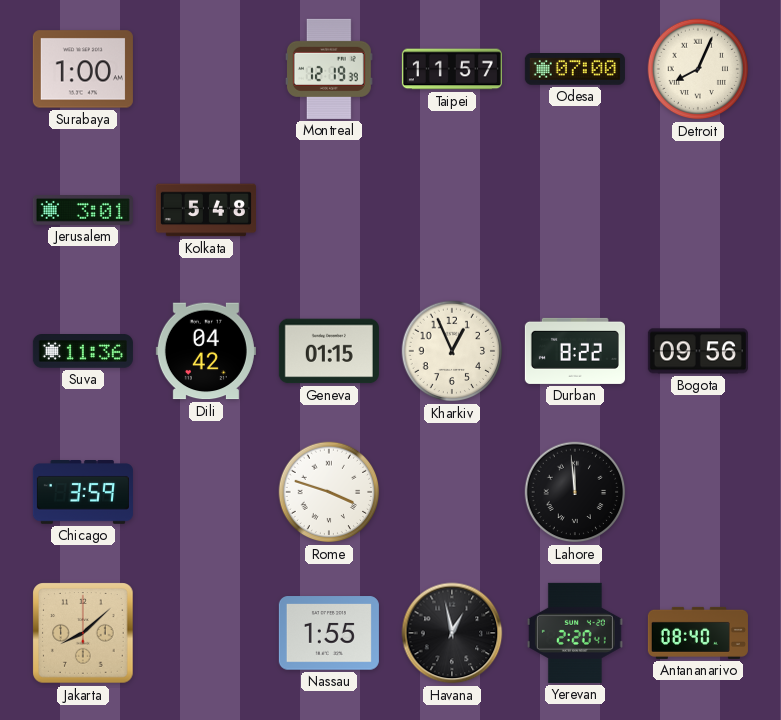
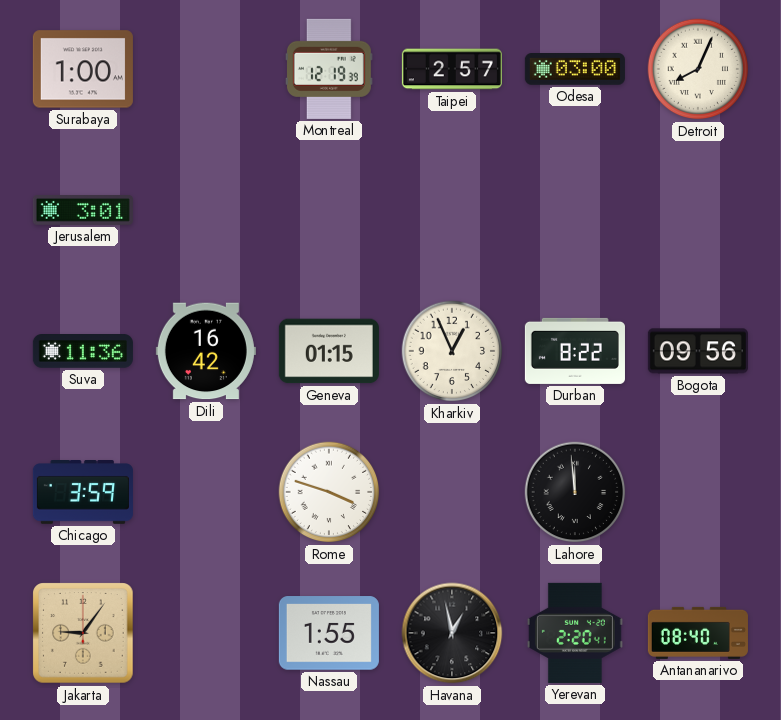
Taipei: 11:57 -> 2:57 (452, 69)
Odesa: 07:00 -> 03:00 (575, 69)
Kolkata: 5:48 -> none (206, 210)
Dili: 04:42 -> 16:42 (206, 351)
Jakarta: 8:08 -> 9:06 (83, 633)
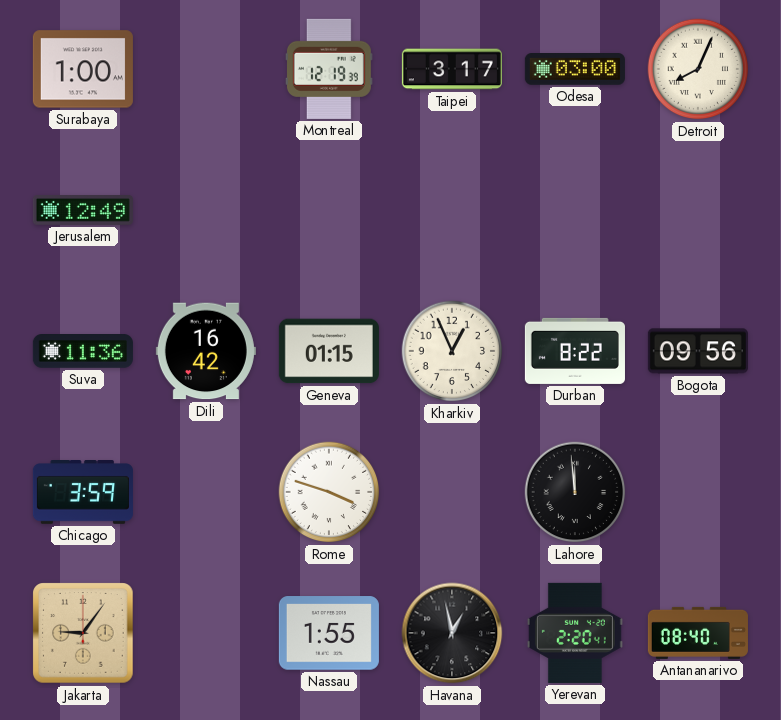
Taipei: 2:57 -> 3:17 (452, 69)
Jerusalem: 3:01 -> 12:49 (83, 211)
